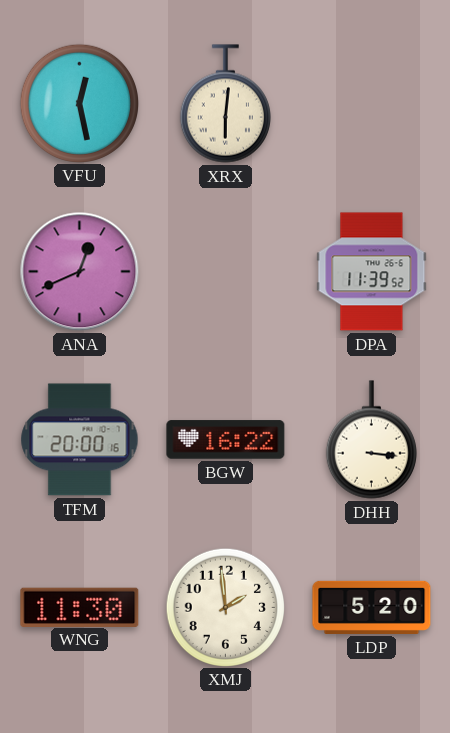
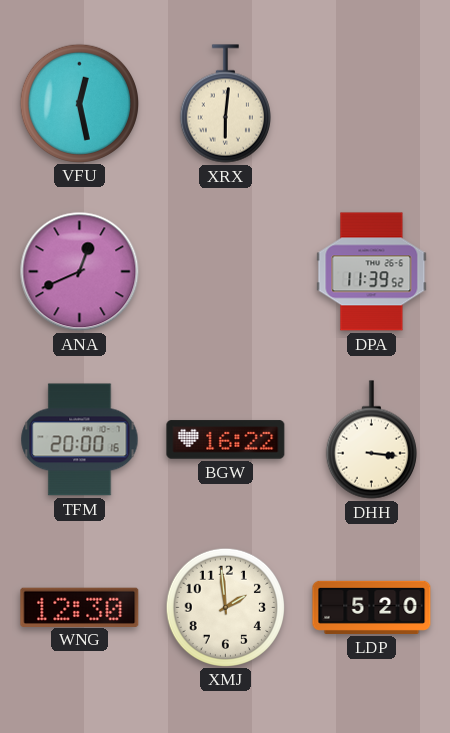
WNG: 11:30 -> 12:30 (80, 607)
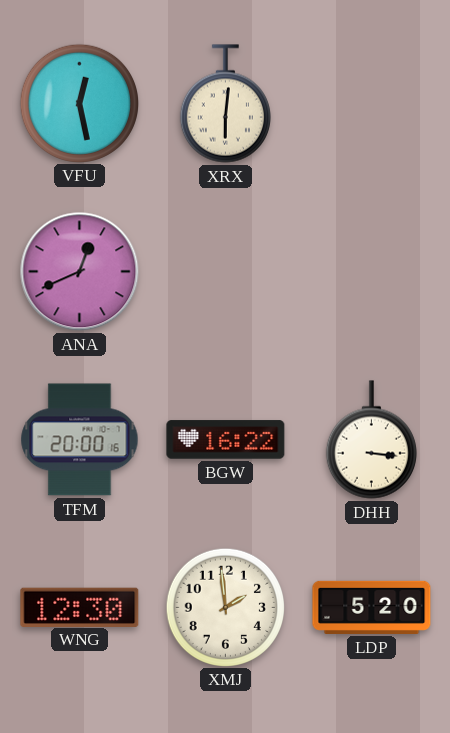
DPA: 11:39 -> none (372, 272)
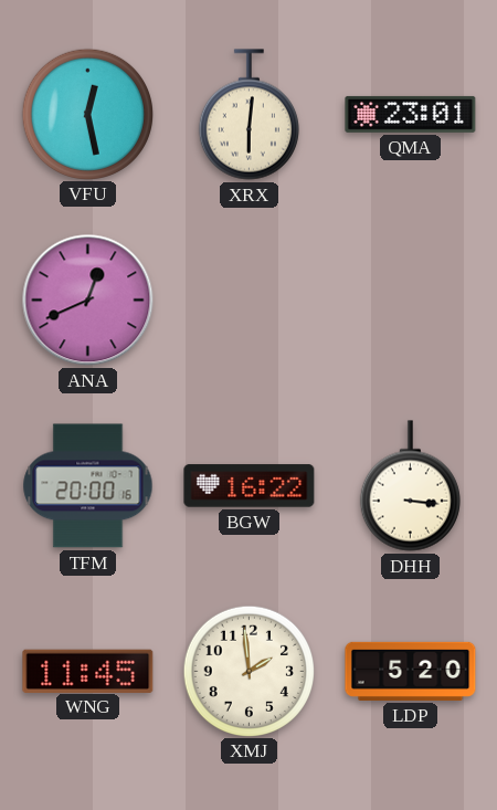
QMA: none -> 23:01 (411, 114)
WNG: 12:30 -> 11:45 (88, 671)
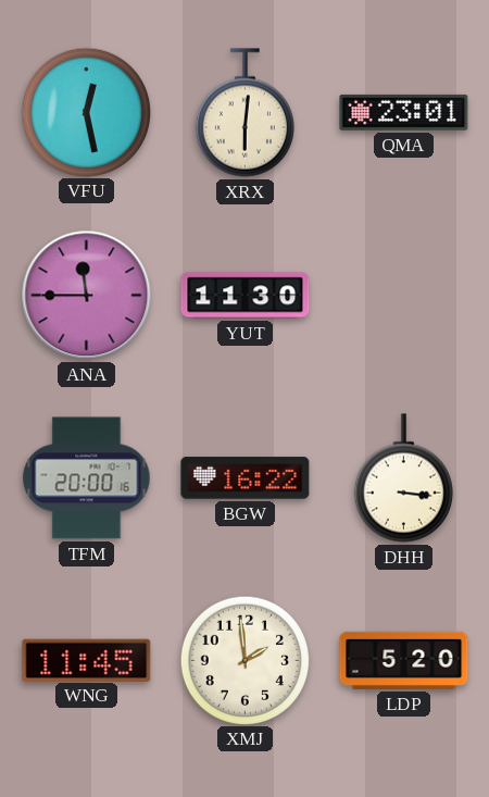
ANA: 12:41 -> 11:45 (87, 296)
YUT: none -> 11:30 (246, 296)
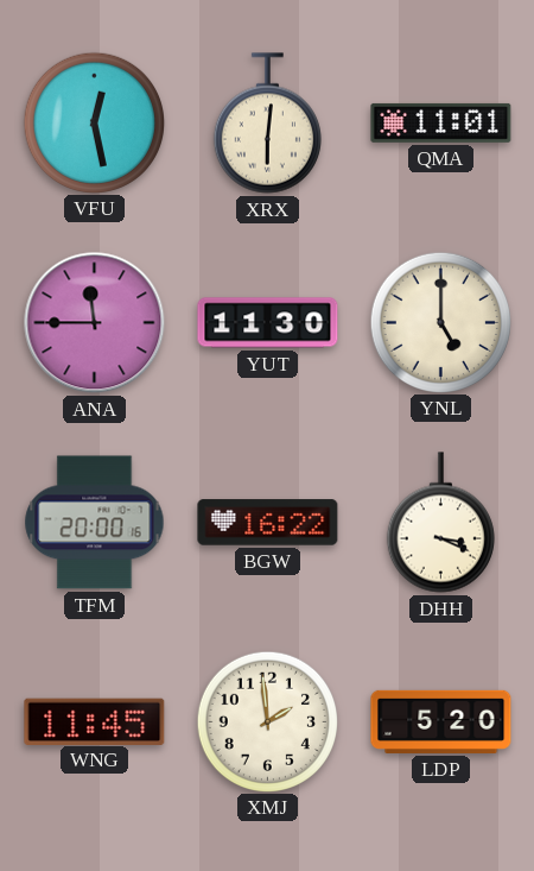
QMA: 23:01 -> 11:01 (441, 122)
YNL: none -> 5:00 (440, 322)
DHH: 3:16 -> 3:19 (440, 523)
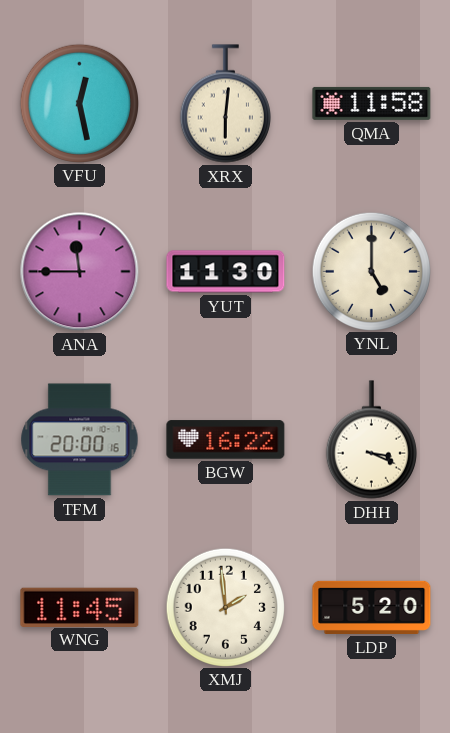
QMA: 11:01 -> 11:58 (372, 103)
